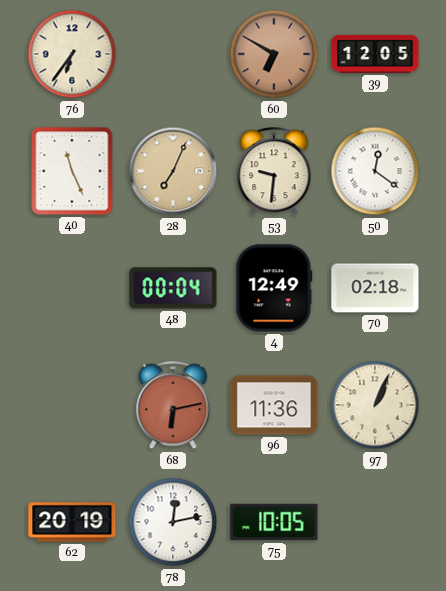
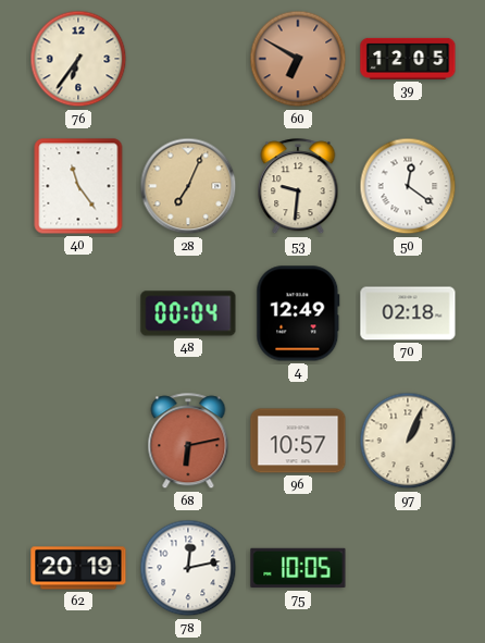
40: 11:26 -> 11:24 (78, 186)
96: 11:36 -> 10:57 (298, 441)
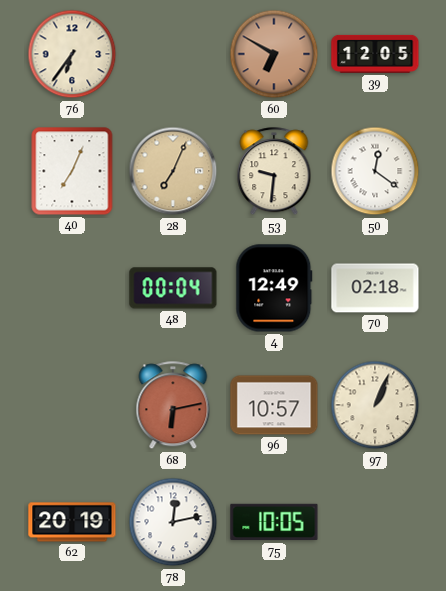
40: 11:24 -> 7:04 (72, 171)
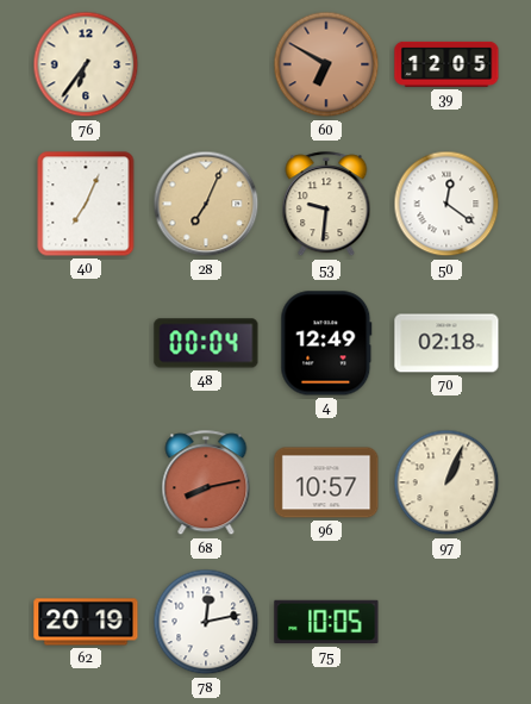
68: 6:13 -> 8:13 (206, 484)
